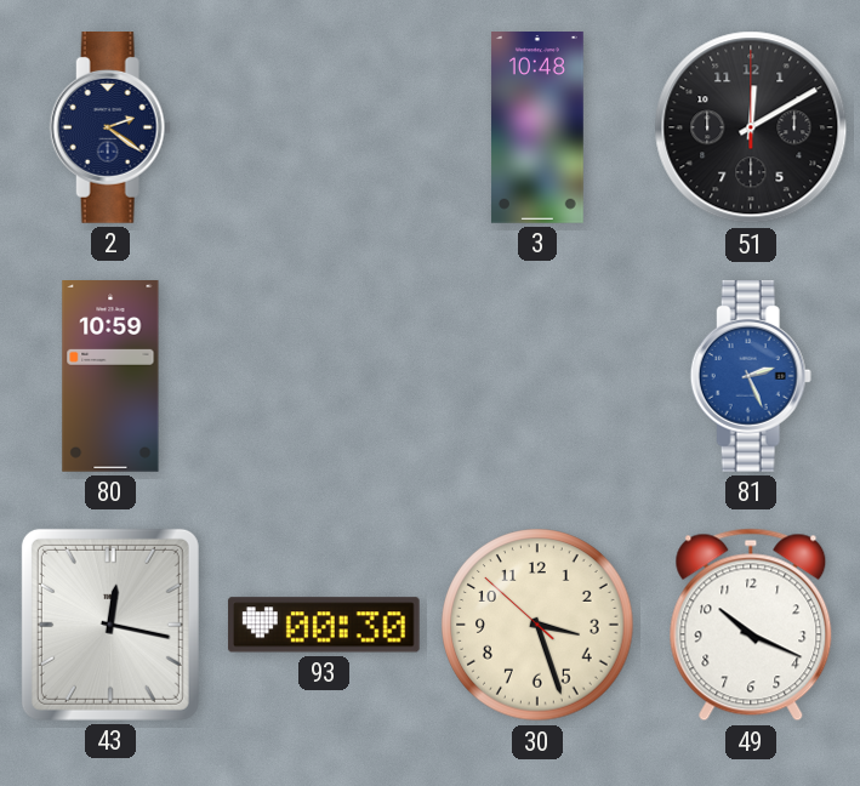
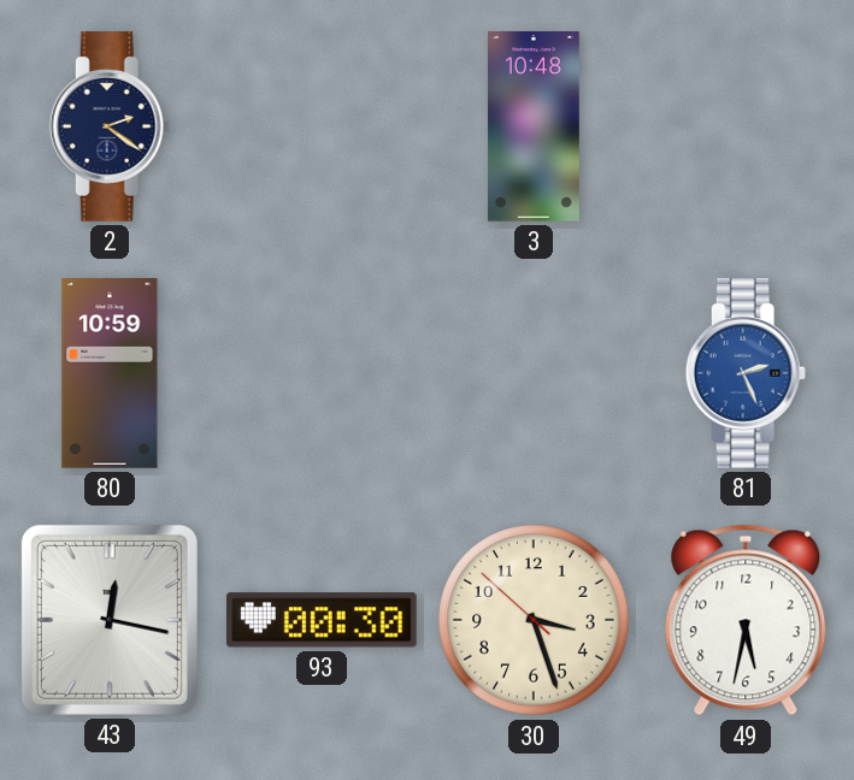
51: 12:10 -> none (751, 127)
49: 10:19 -> 5:32 (746, 620)
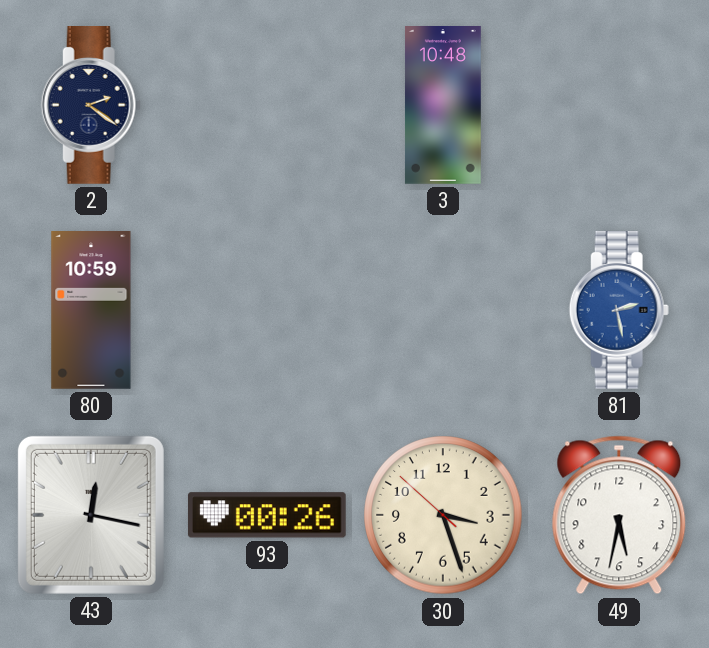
81: 2:26 -> 2:28 (619, 311)
93: 00:30 -> 00:26 (267, 515)
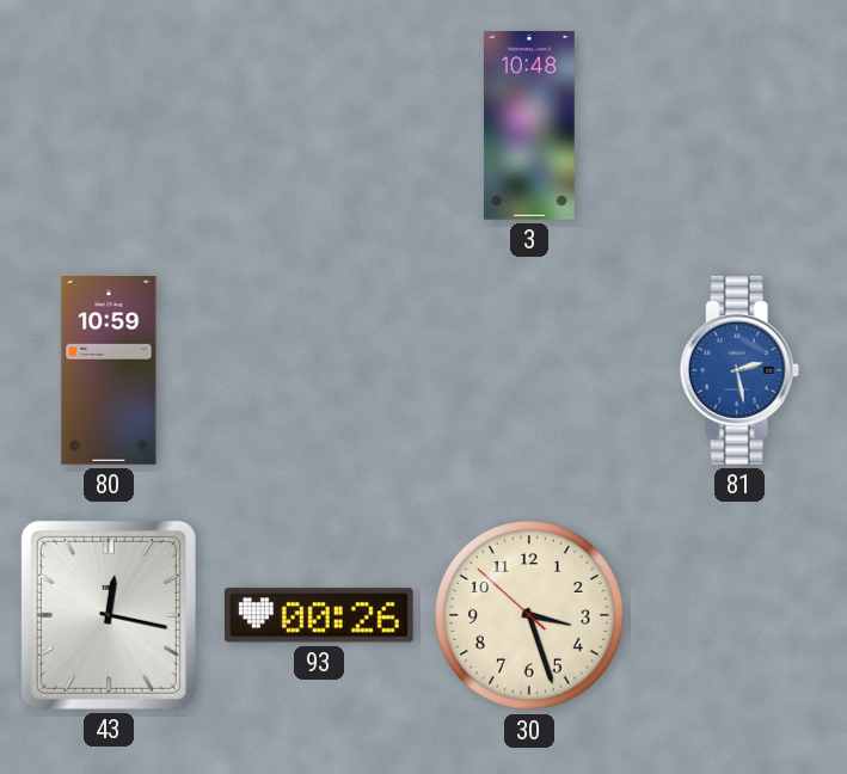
2: 2:21 -> none (91, 106)
49: 5:32 -> none (619, 515)
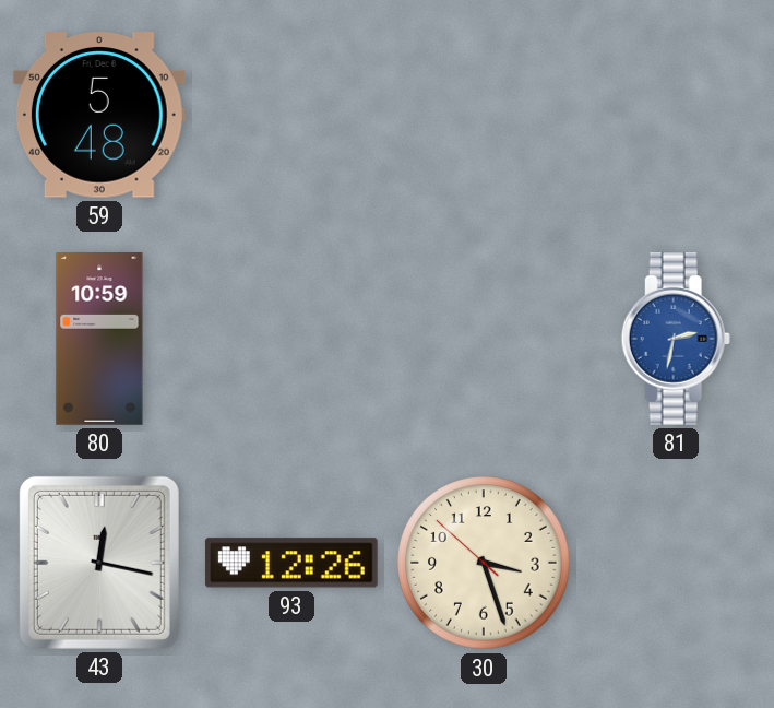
59: none -> 5:48 (99, 115)
3: 10:48 -> none (529, 127)
81: 2:28 -> 2:32 (676, 340)
93: 00:26 -> 12:26 (291, 563)
